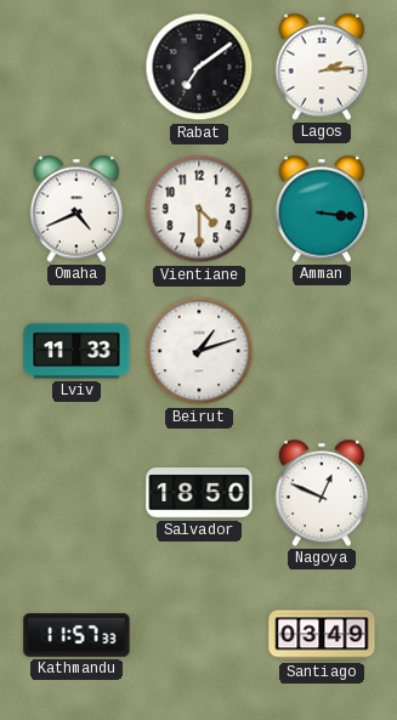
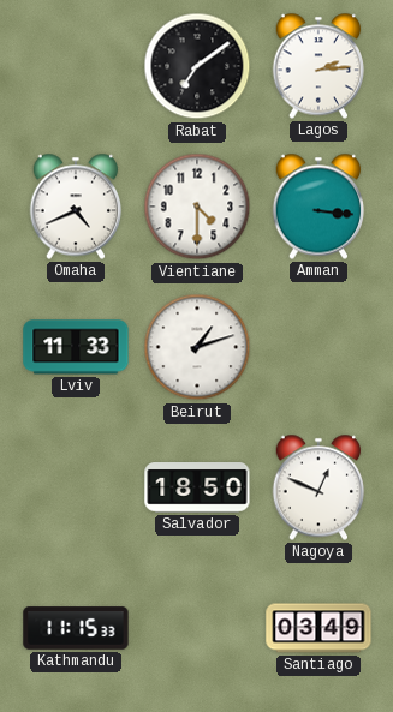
Kathmandu: 11:57 -> 11:15 (76, 628)
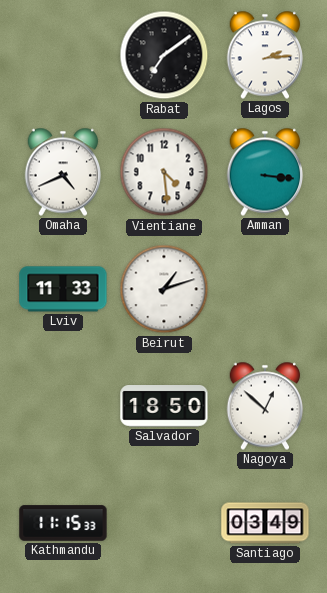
Vientiane: 4:30 -> 4:29 (164, 172)
Nagoya: 12:49 -> 12:52 (265, 406)
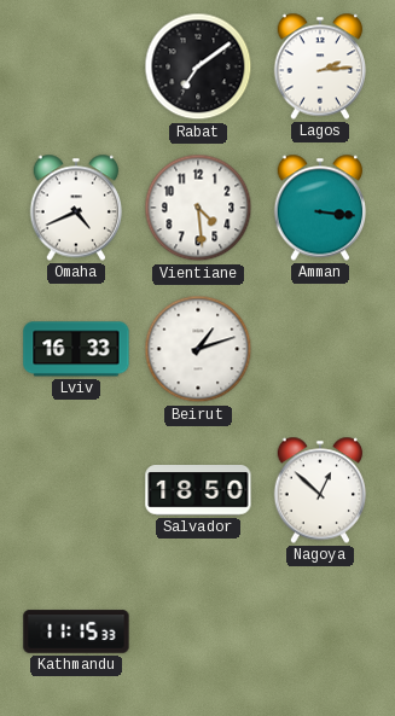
Lviv: 11:33 -> 16:33 (76, 349)
Santiago: 03:49 -> none (265, 523)
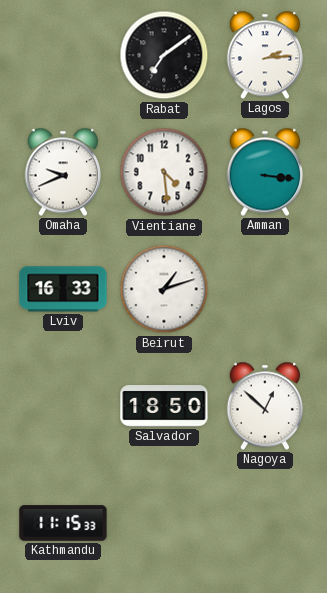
Omaha: 4:41 -> 9:41 (63, 172)
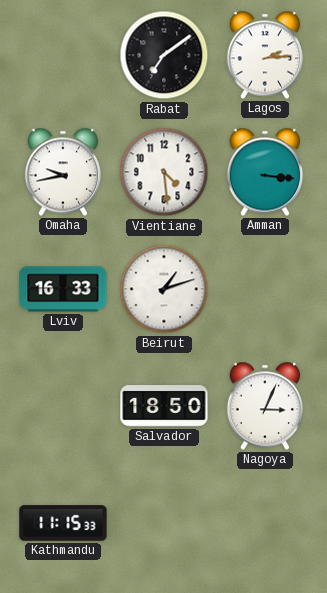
Omaha: 9:41 -> 9:43 (63, 172)
Nagoya: 12:52 -> 3:04 (265, 406)
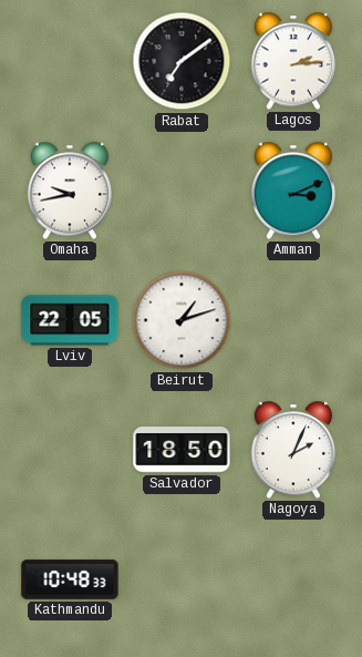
Vientiane: 4:29 -> none (164, 172)
Amman: 3:16 -> 3:11 (293, 191)
Lviv: 16:33 -> 22:05 (70, 320)
Nagoya: 3:04 -> 2:04 (293, 450)
Kathmandu: 11:15 -> 10:48 (70, 579)
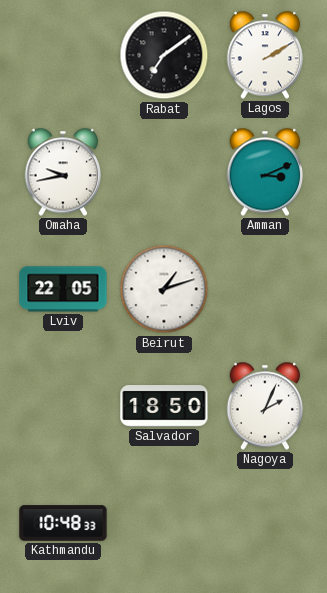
Lagos: 2:14 -> 2:10 (265, 55)
